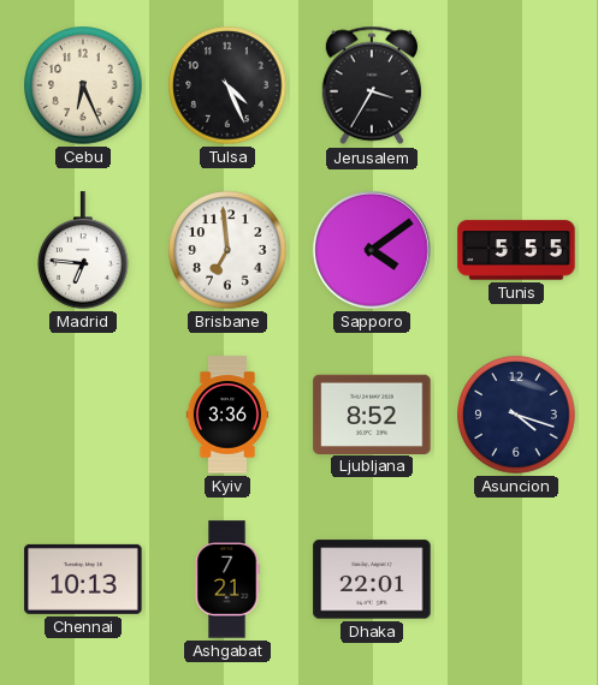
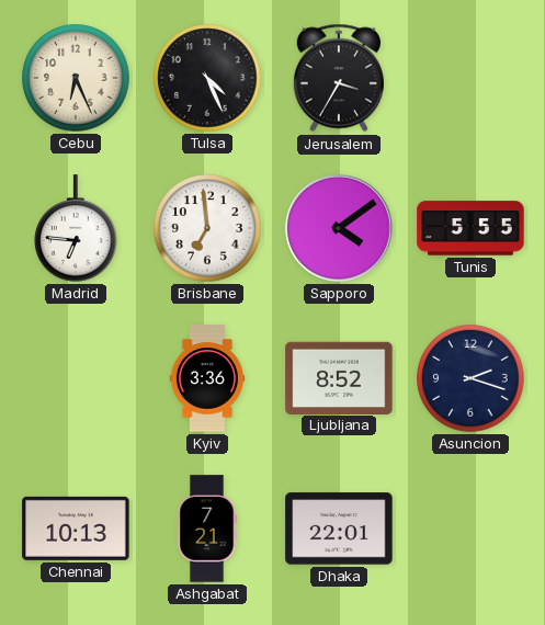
Asuncion: 4:18 -> 2:18 (470, 378)
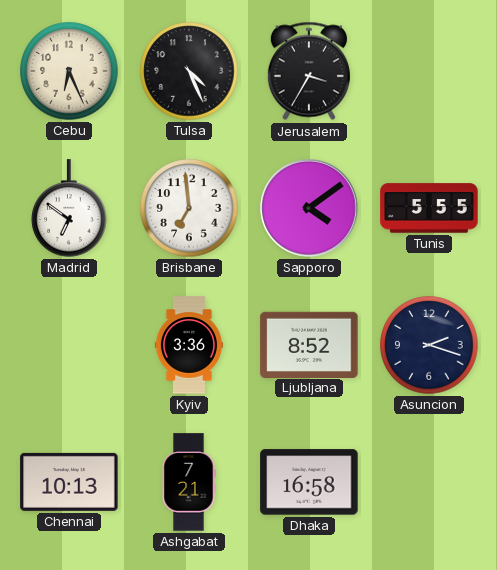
Madrid: 6:46 -> 6:51 (69, 208)
Dhaka: 22:01 -> 16:58 (309, 482)
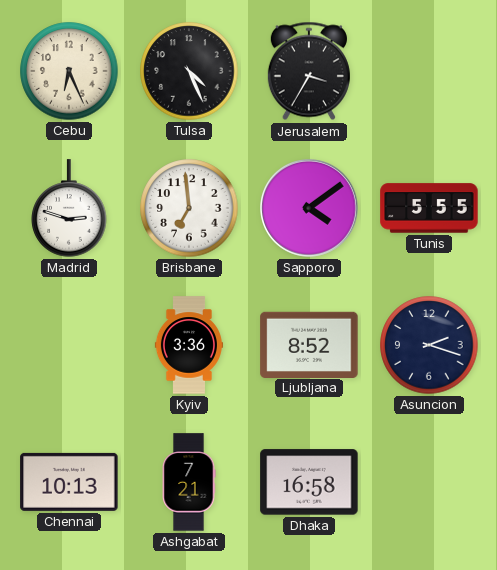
Madrid: 6:51 -> 2:48 (69, 208)
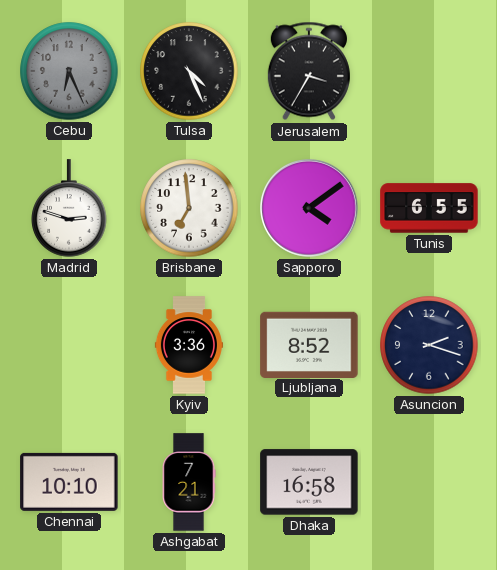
Cebu dial: cream -> grey (69, 71)
Tunis: 5:55 -> 6:55 (429, 208)
Chennai: 10:13 -> 10:10 (69, 482)
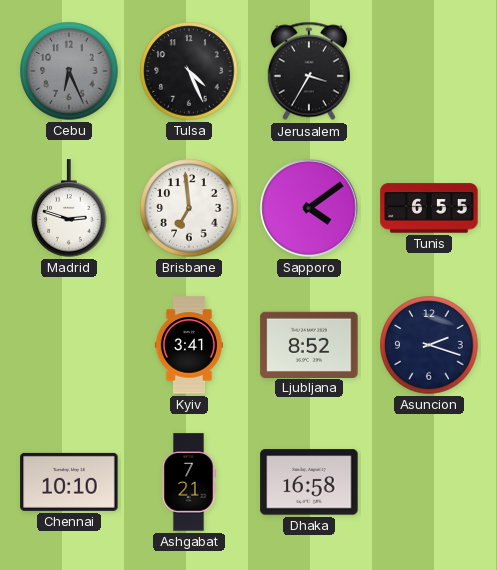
Kyiv: 3:36 -> 3:41 (189, 345)
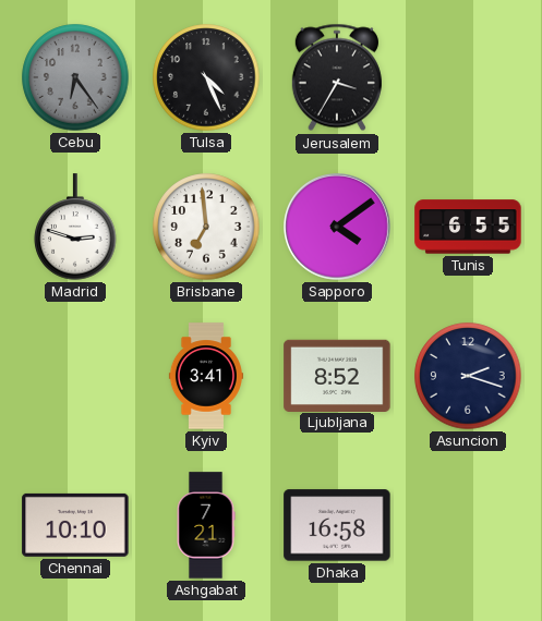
Cebu: 6:26 -> 6:24 (75, 77)
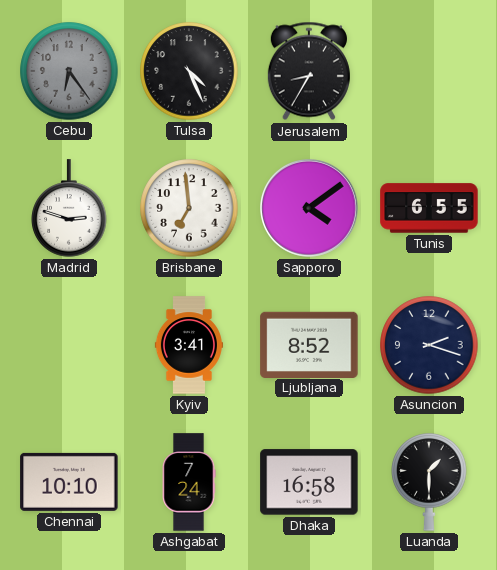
Jerusalem: 3:35 -> 8:35 (309, 71)
Ashgabat: 7:21 -> 7:24 (189, 482)
Luanda: none -> 1:30 (429, 482)
